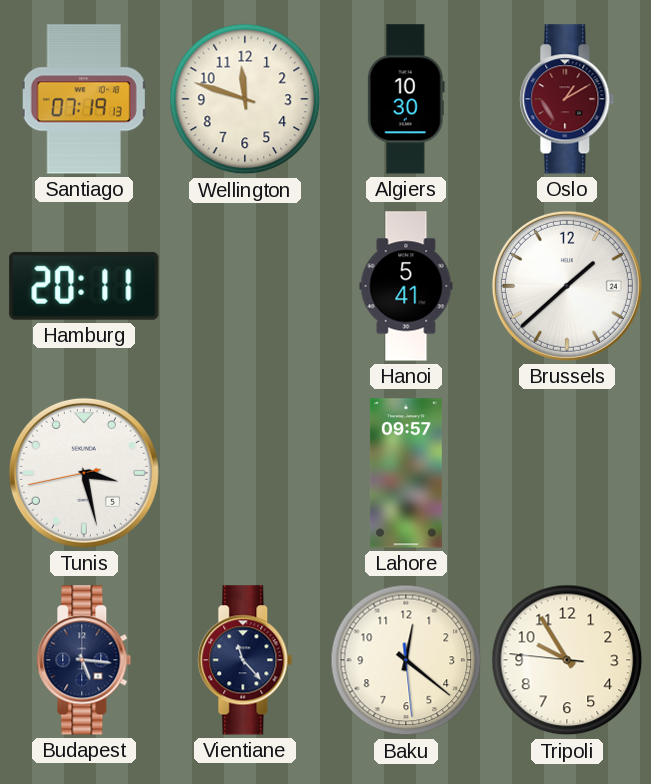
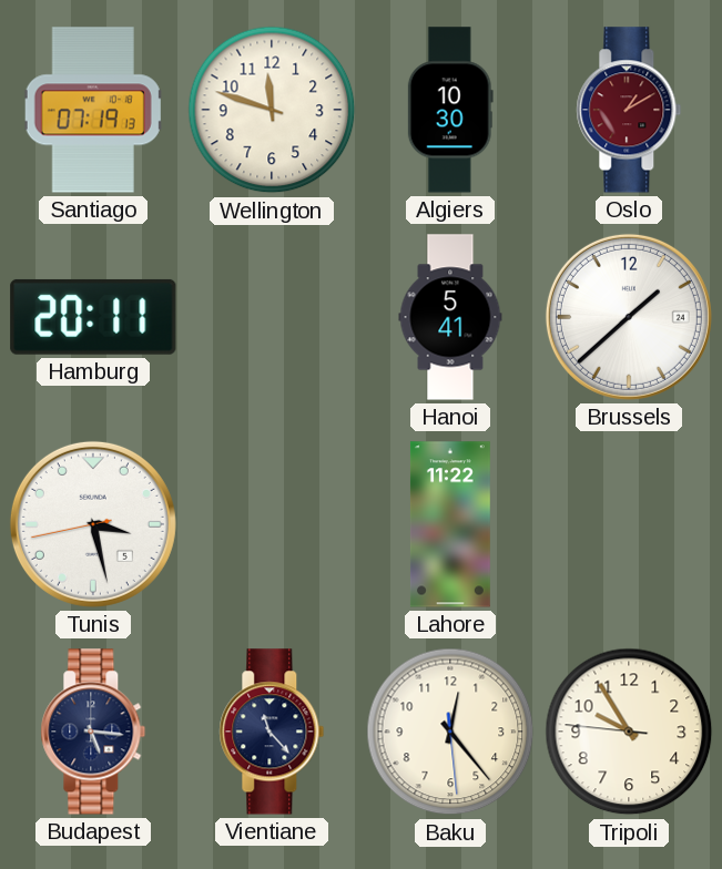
Lahore: 09:57 -> 11:22 (450, 524)
Baku: 12:21 -> 12:23 (450, 732)
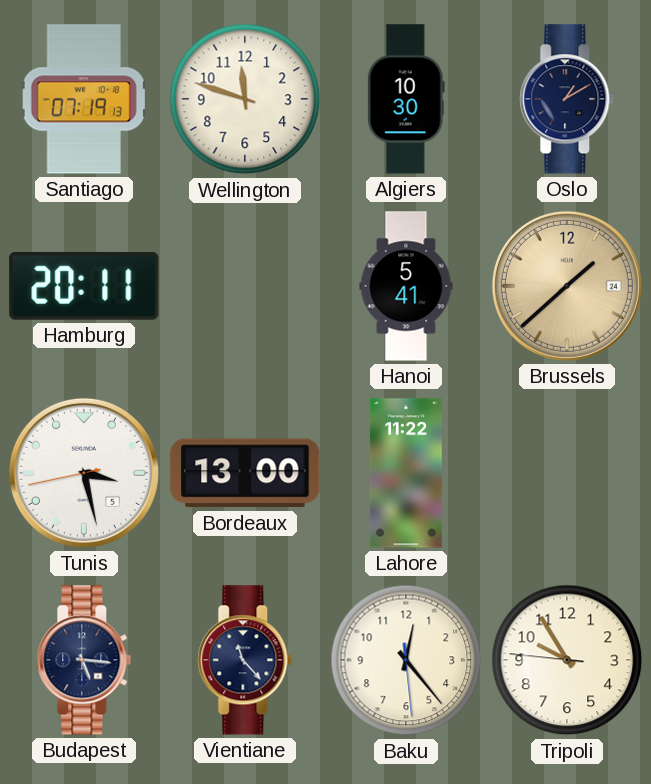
Oslo dial: burgundy -> navy (567, 99)
Brussels dial: white -> champagne (567, 286)
Bordeaux: none -> 13:00 (245, 473)
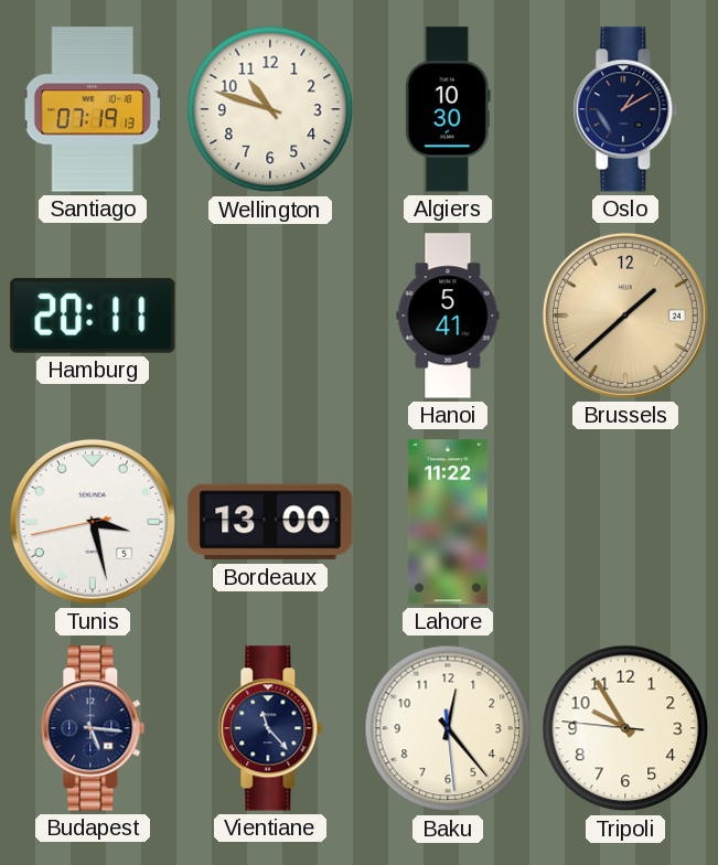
Wellington: 11:48 -> 10:48 (270, 109)
